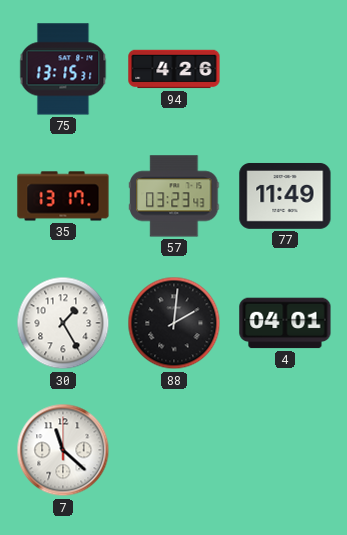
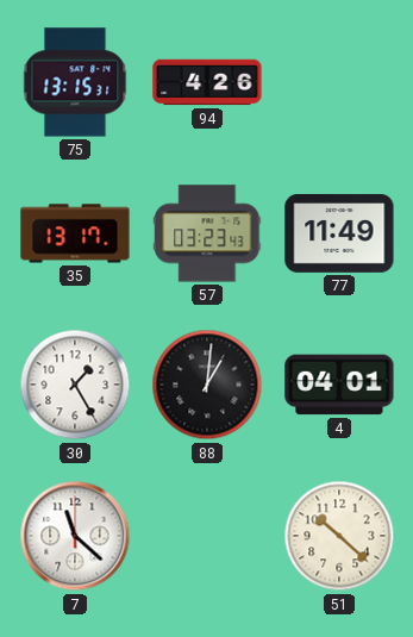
88: 2:01 -> 1:01 (207, 385)
51: none -> 10:22 (339, 536)
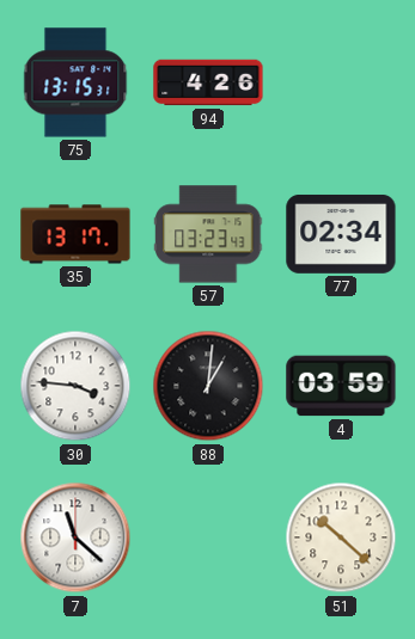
77: 11:49 -> 02:34 (341, 234)
30: 1:25 -> 3:46 (75, 386)
4: 04:01 -> 03:59 (341, 386)
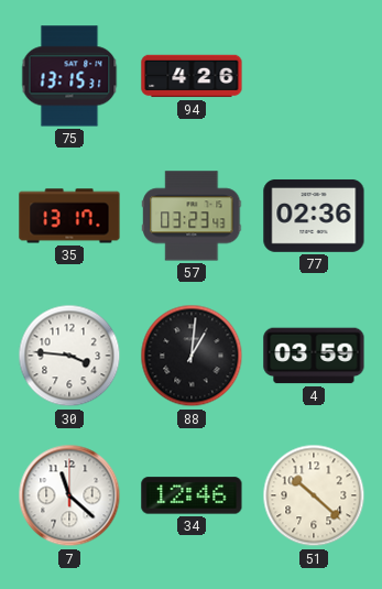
77: 02:34 -> 02:36 (314, 216)
34: none -> 12:46 (192, 495)
